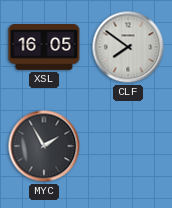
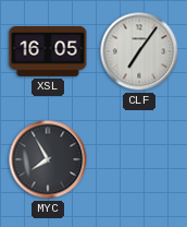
CLF: 7:51 -> 7:06 (139, 51)
MYC: 1:55 -> 7:55 (48, 159)
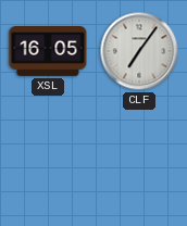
MYC: 7:55 -> none (48, 159)
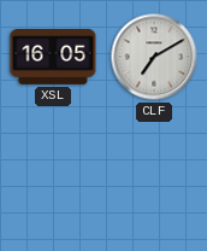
CLF: 7:06 -> 7:10 (154, 57)
